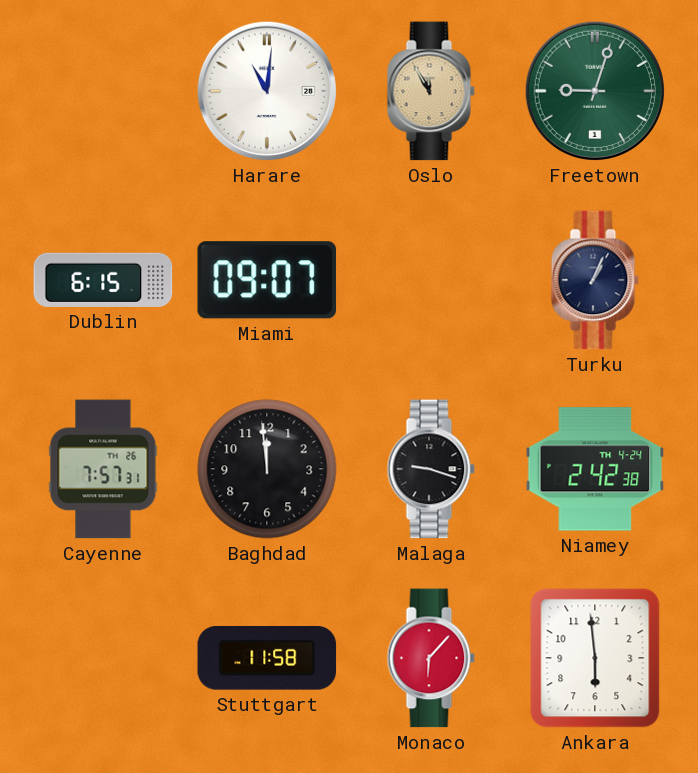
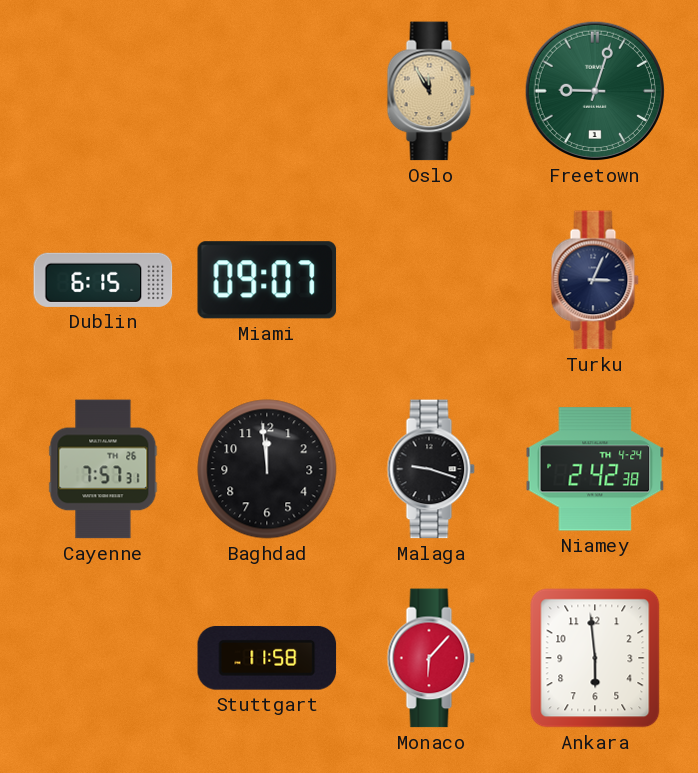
Harare: 11:01 -> none (267, 91)
Turku: 1:04 -> 3:04 (595, 280)
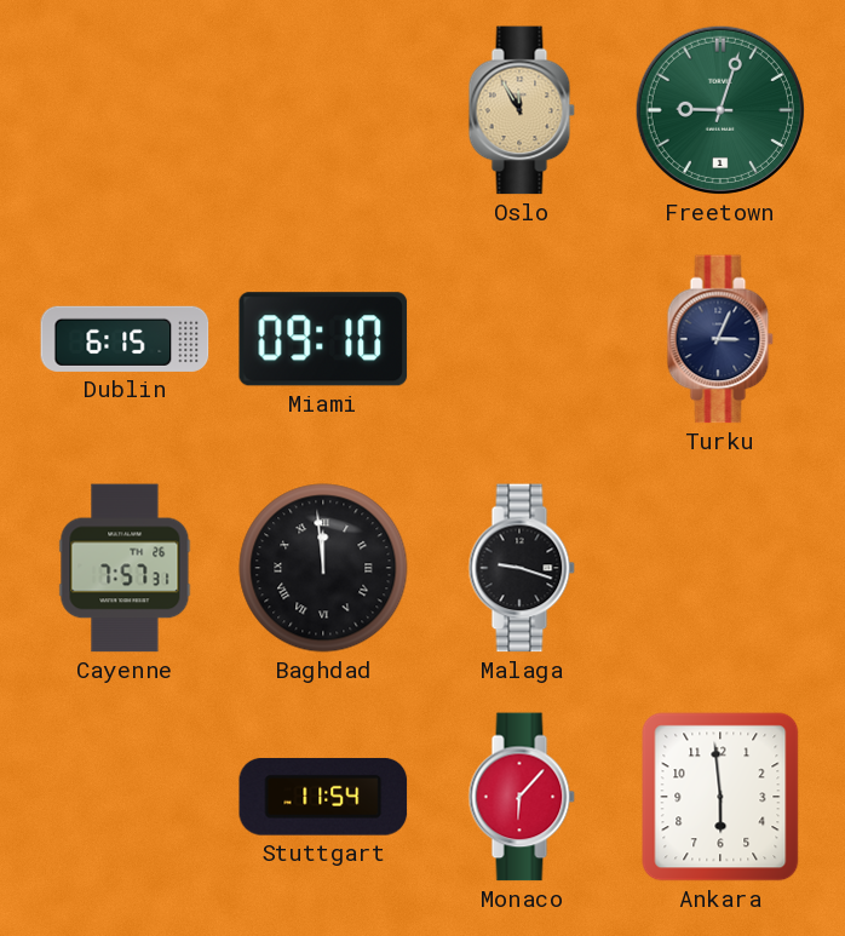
Miami: 09:07 -> 09:10 (323, 339)
Baghdad numerals: Arabic -> Roman (323, 568)
Niamey: 2:42 -> none (595, 469)
Stuttgart: 11:58 -> 11:54 (323, 797)
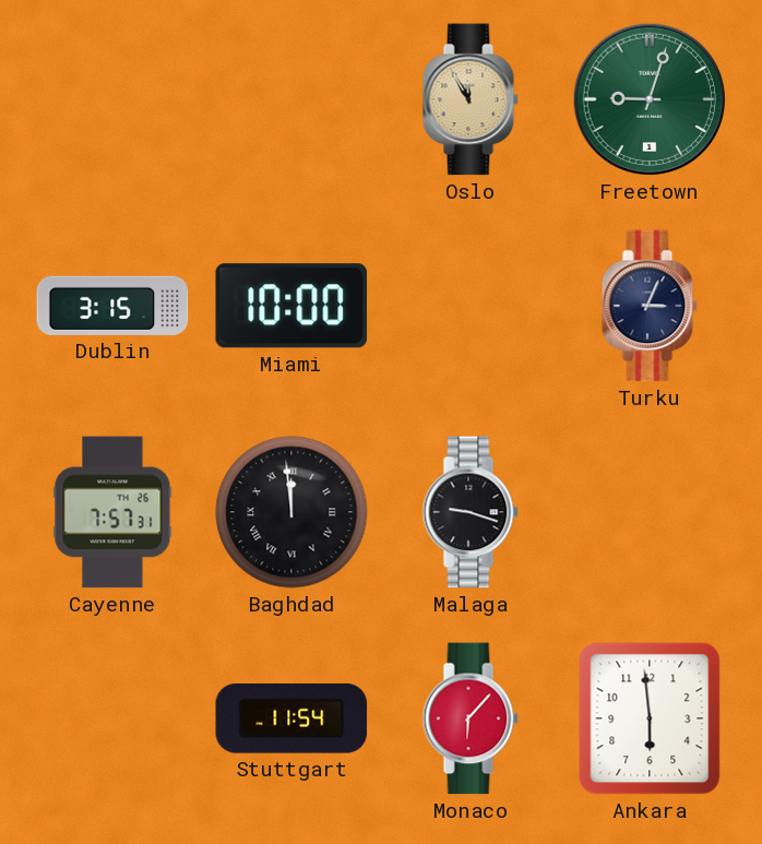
Dublin: 6:15 -> 3:15 (112, 306)
Miami: 09:10 -> 10:00 (291, 306)
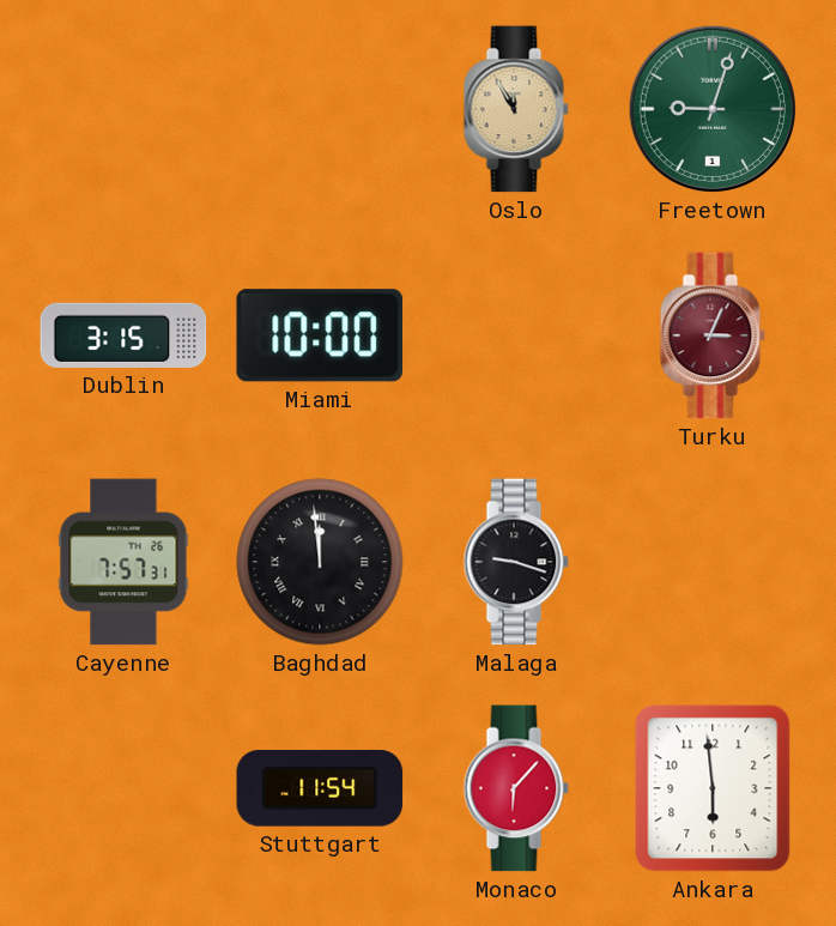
Turku dial: navy -> burgundy (713, 335)
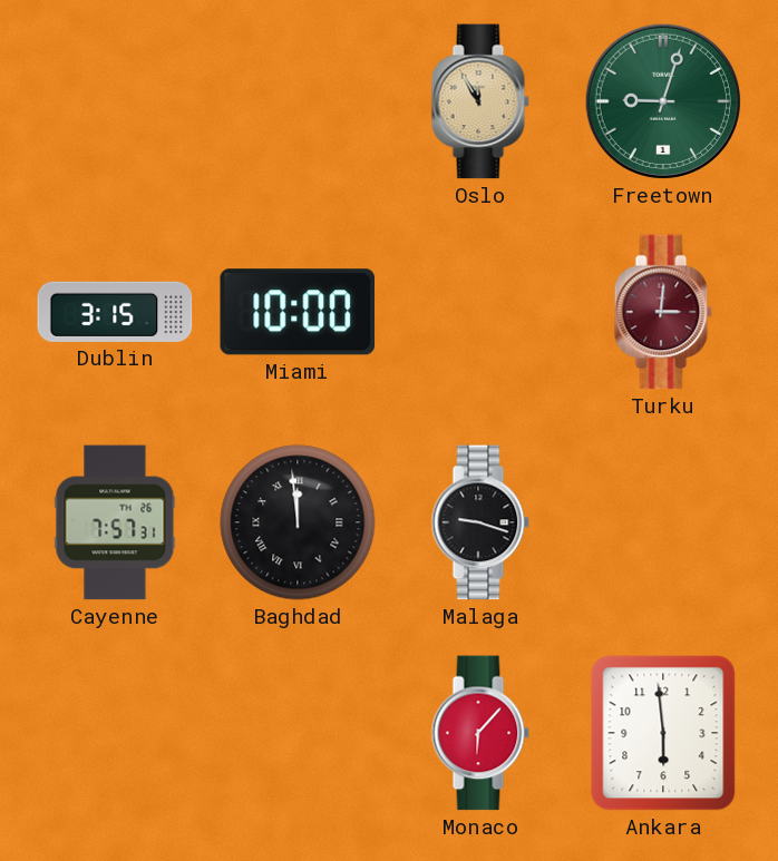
Turku: 3:04 -> 3:01 (663, 312)
Stuttgart: 11:54 -> none (320, 788)
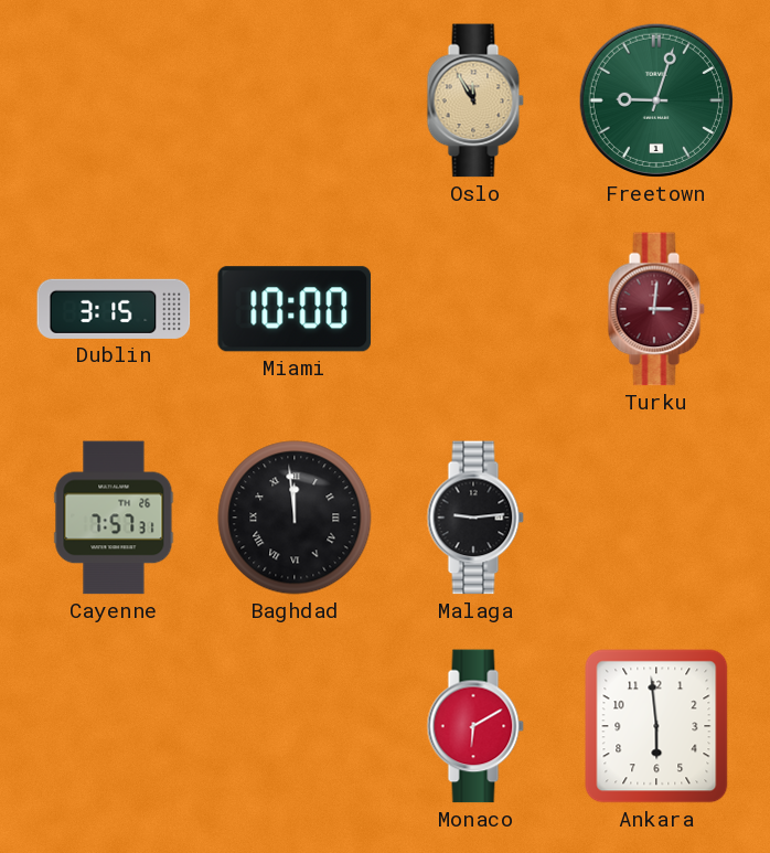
Malaga: 9:18 -> 9:14 (475, 518)
Monaco: 6:07 -> 6:10 (475, 726)
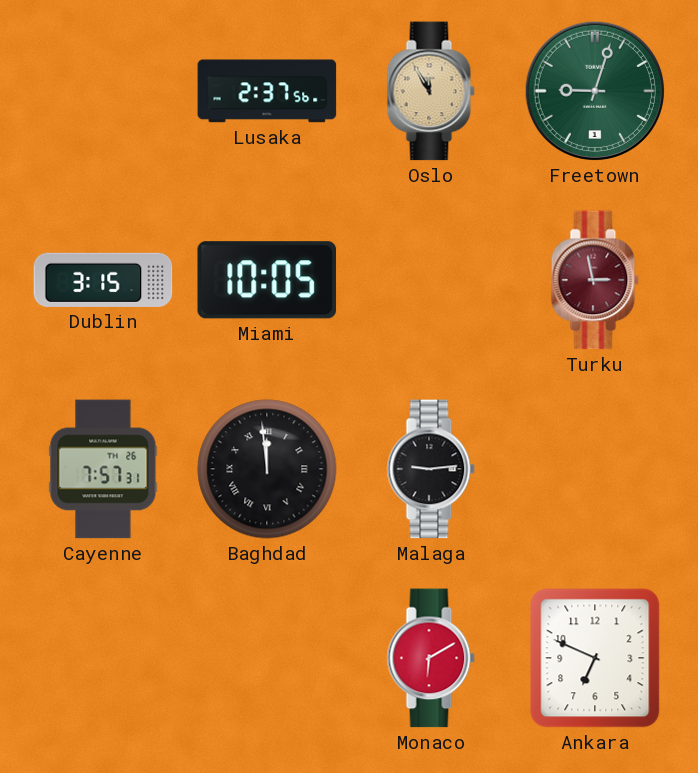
Lusaka: none -> 2:37 (267, 91)
Miami: 10:00 -> 10:05 (267, 280)
Turku: 3:01 -> 2:58 (595, 280)
Ankara: 5:59 -> 6:49 (595, 658)
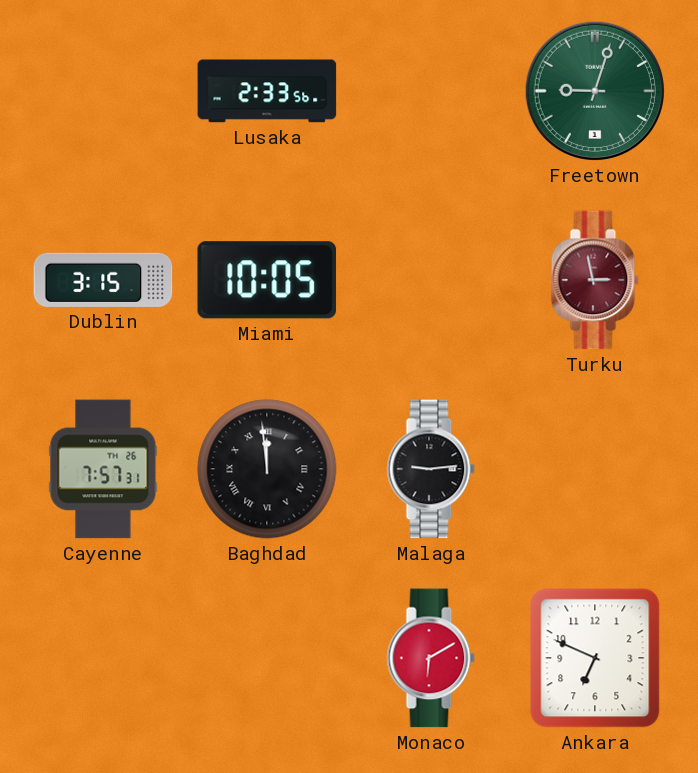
Lusaka: 2:37 -> 2:33 (267, 91)
Oslo: 11:55 -> none (431, 91)
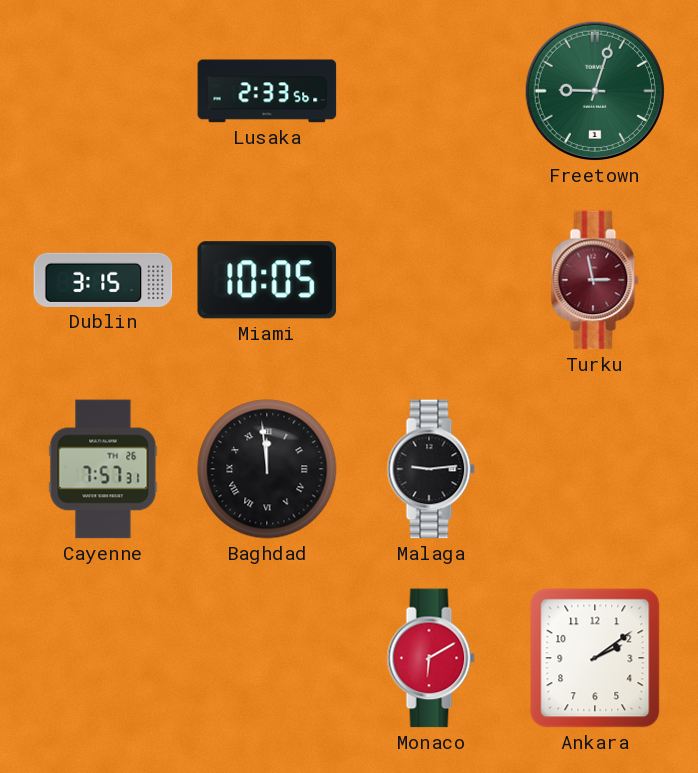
Ankara: 6:49 -> 2:09 (595, 658)
